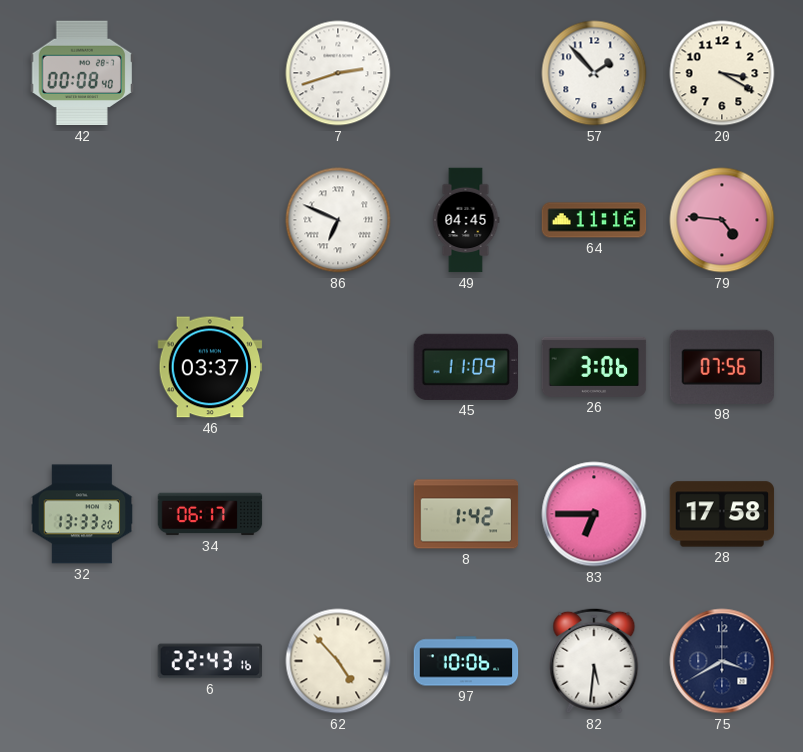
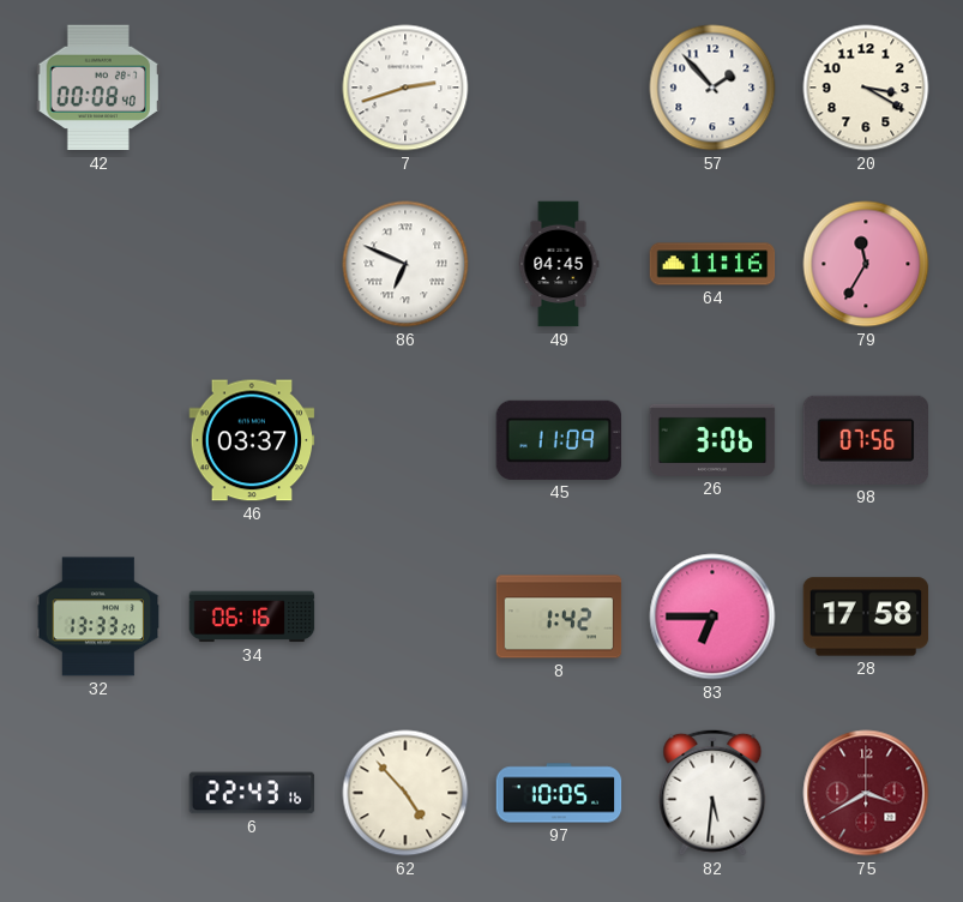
79: 4:46 -> 11:35 (866, 264)
34: 06:17 -> 06:16 (252, 617)
97: 10:06 -> 10:05 (559, 793)
75 dial: navy -> burgundy (866, 793)
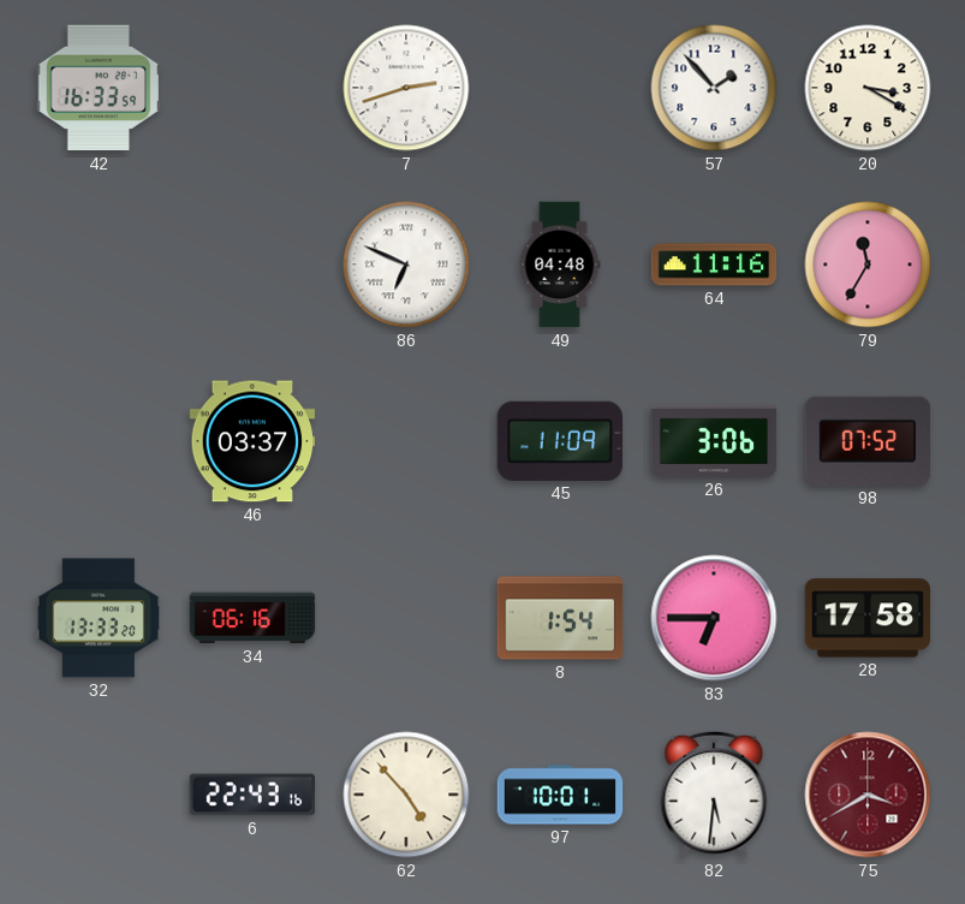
42: 00:08 -> 16:33 (99, 88)
49: 04:45 -> 04:48 (560, 264)
98: 07:56 -> 07:52 (866, 441)
8: 1:42 -> 1:54 (560, 618)
97: 10:05 -> 10:01 (560, 795)
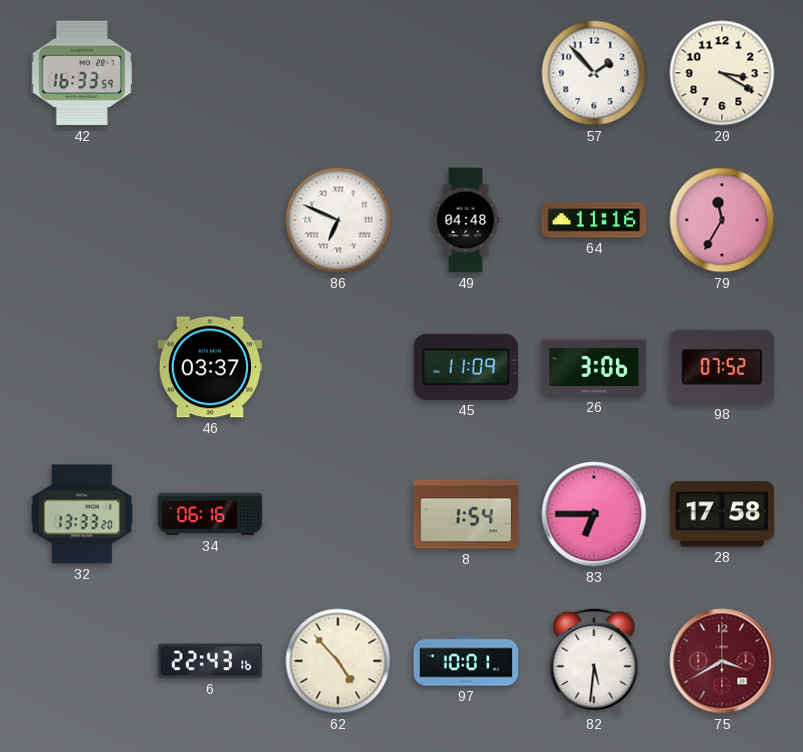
7: 2:42 -> none (406, 88)
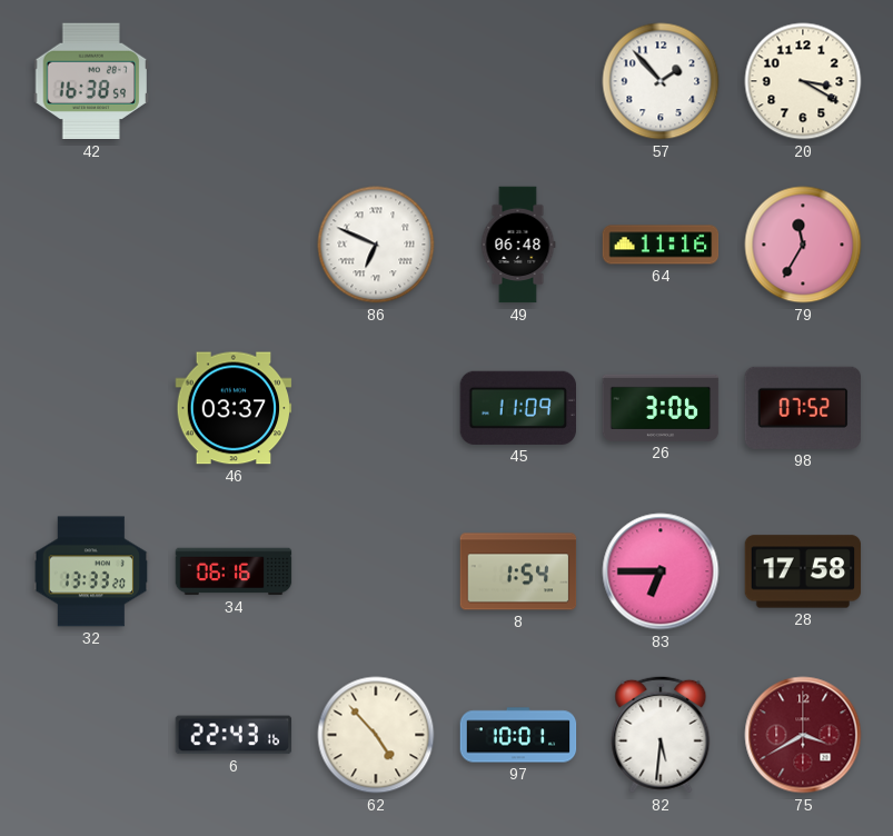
42: 16:33 -> 16:38 (91, 81)
49: 04:48 -> 06:48 (518, 245)
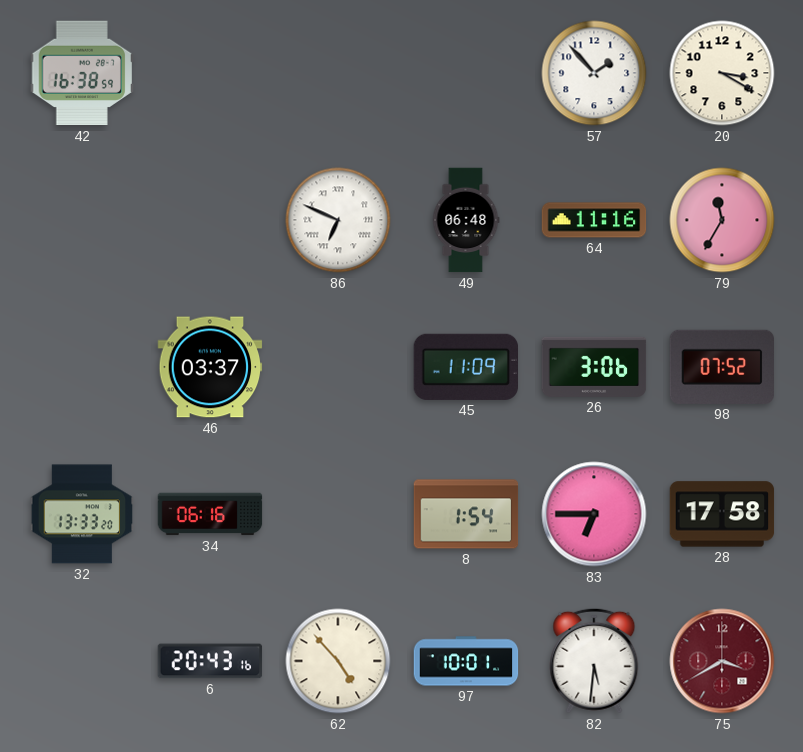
6: 22:43 -> 20:43 (210, 661)
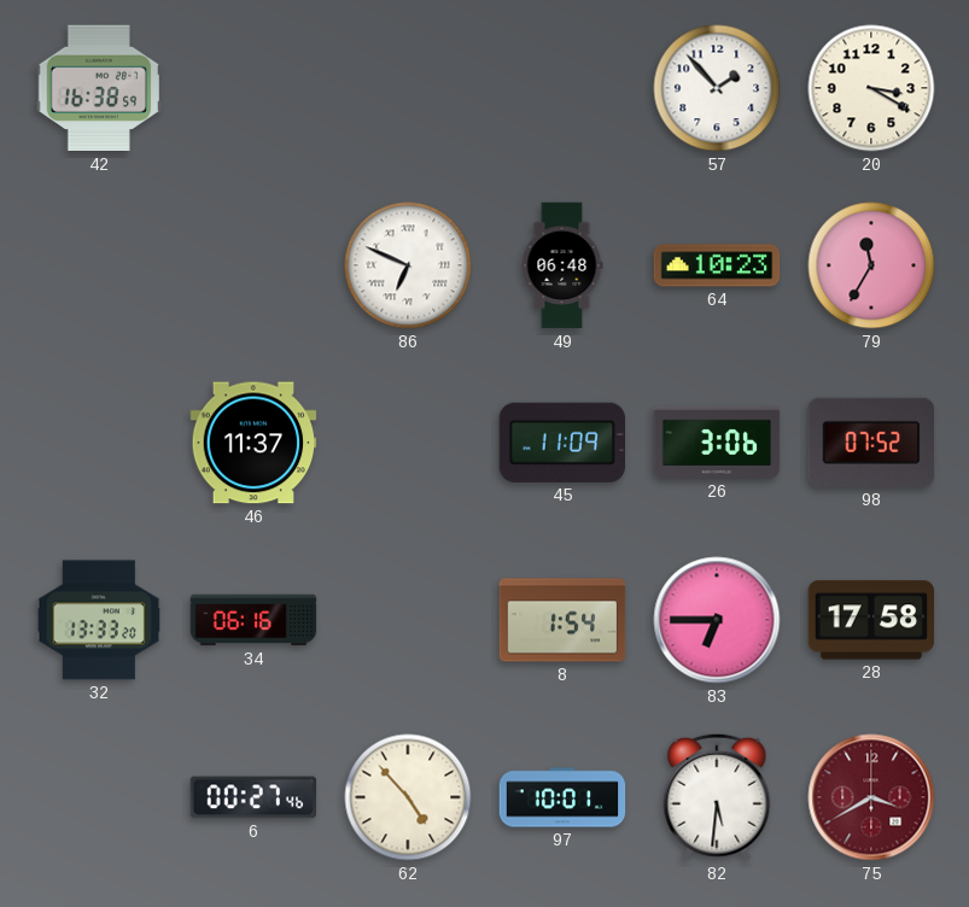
64: 11:16 -> 10:23 (717, 265)
46: 03:37 -> 11:37 (253, 443)
6: 20:43 -> 00:27 (253, 797)
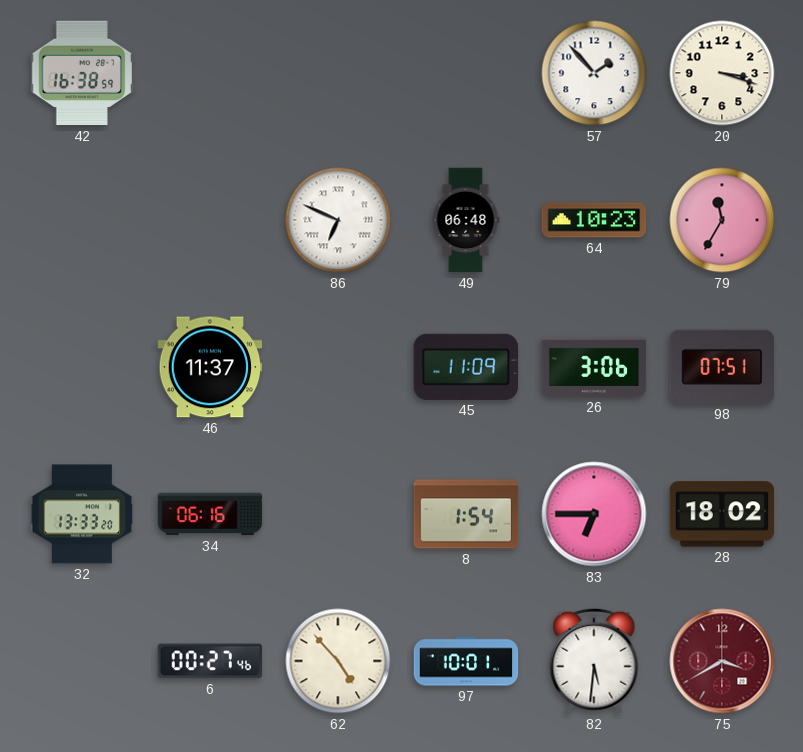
20: 3:20 -> 3:18 (722, 73)
98: 07:52 -> 07:51 (721, 367)
28: 17:58 -> 18:02 (722, 514)
